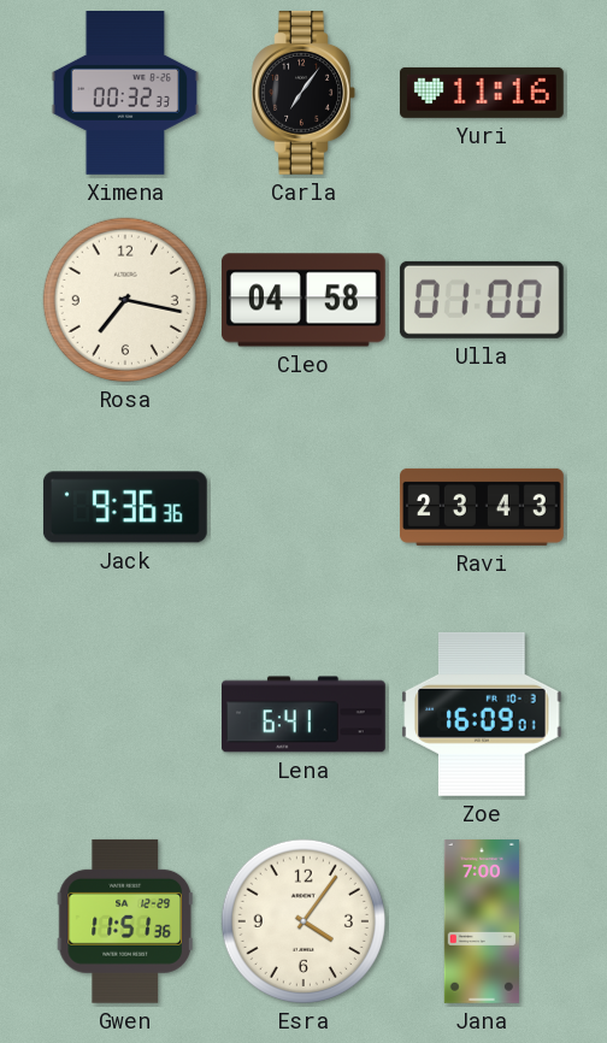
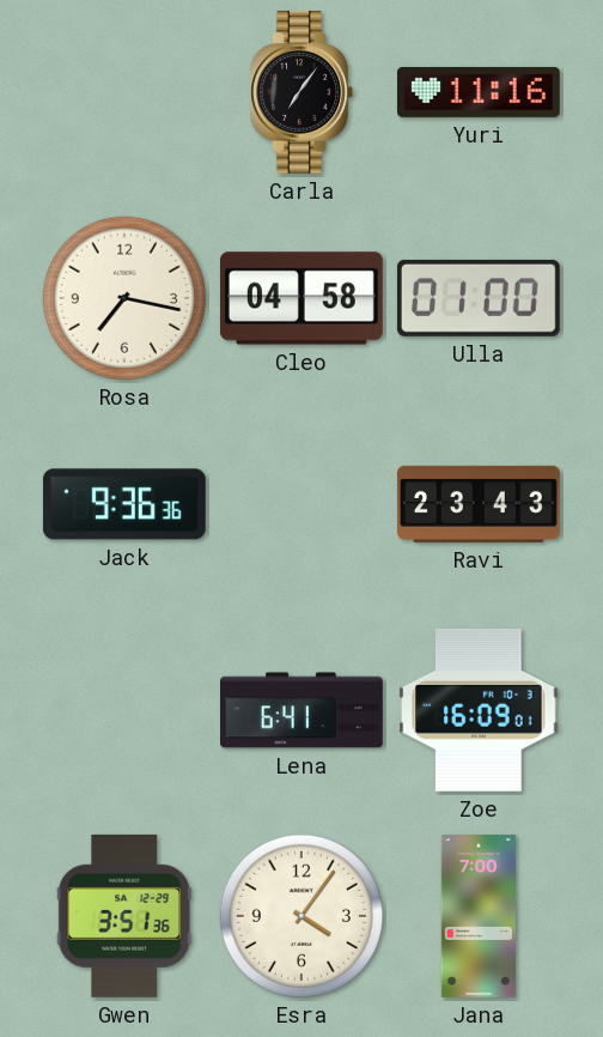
Ximena: 00:32 -> none (124, 94)
Gwen: 11:51 -> 3:51 (124, 916)
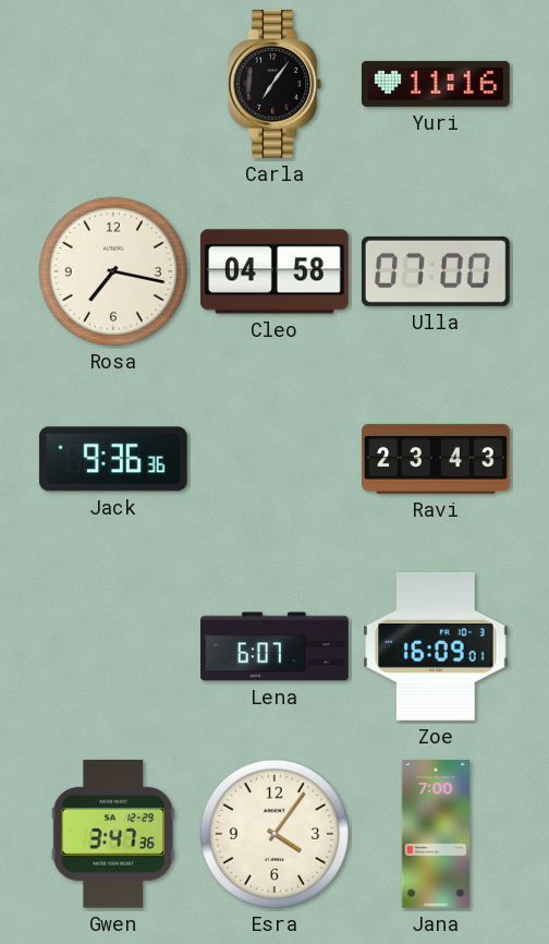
Ulla: 01:00 -> 07:00 (436, 271)
Lena: 6:41 -> 6:07 (276, 646)
Gwen: 3:51 -> 3:47 (113, 834)
